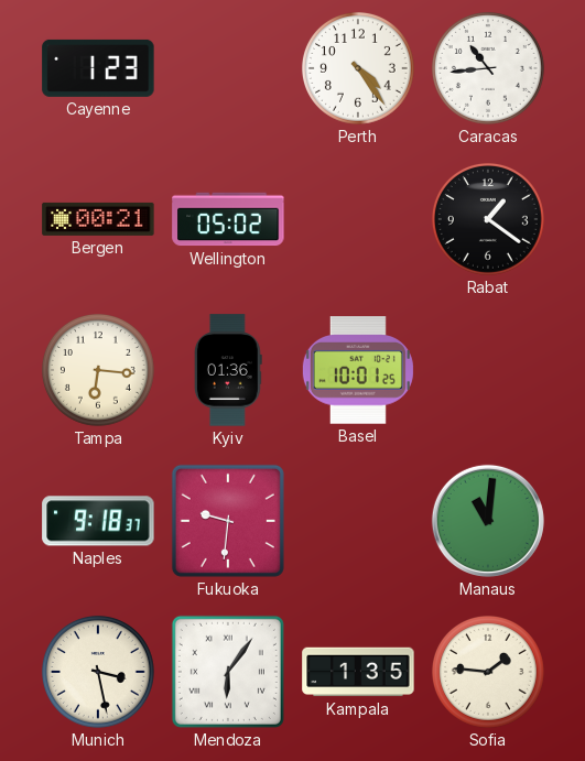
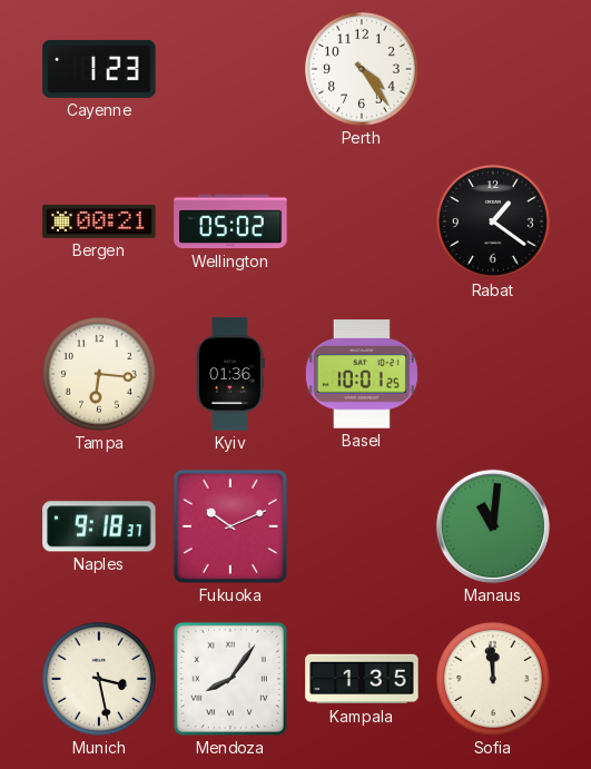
Caracas: 10:44 -> none (488, 68)
Fukuoka: 9:31 -> 10:11 (230, 526)
Mendoza: 6:06 -> 8:06 (230, 679)
Sofia: 1:46 -> 11:59 (493, 679)
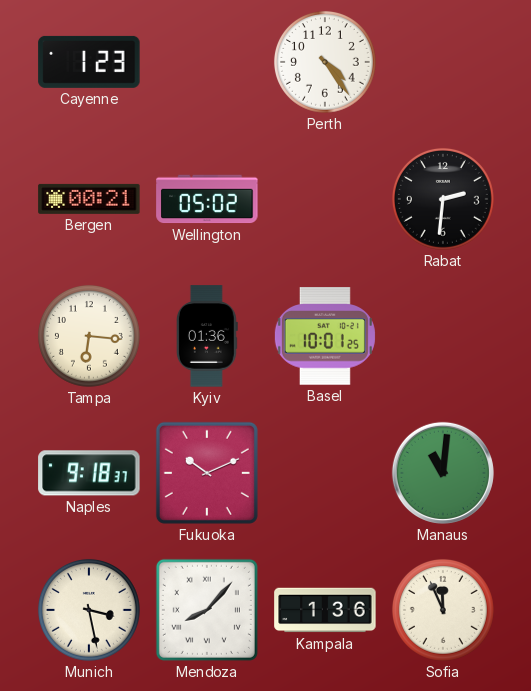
Rabat: 1:21 -> 2:31 (443, 199)
Mendoza: 8:06 -> 8:07 (207, 610)
Kampala: 1:35 -> 1:36 (325, 610)
Sofia: 11:59 -> 11:56 (443, 610)
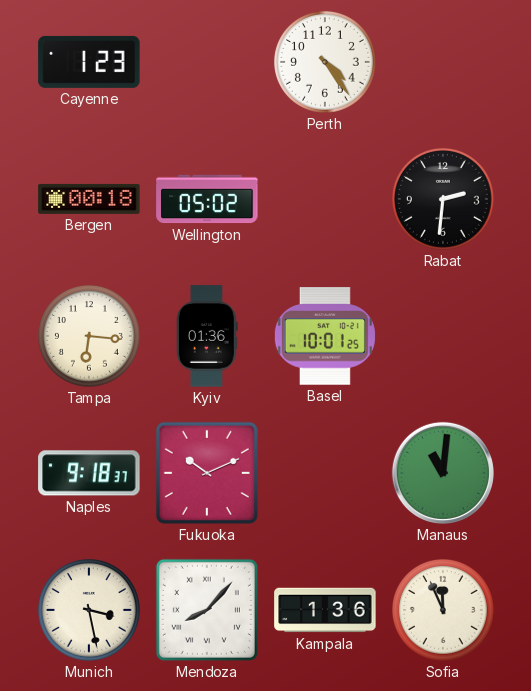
Bergen: 00:21 -> 00:18 (89, 199)
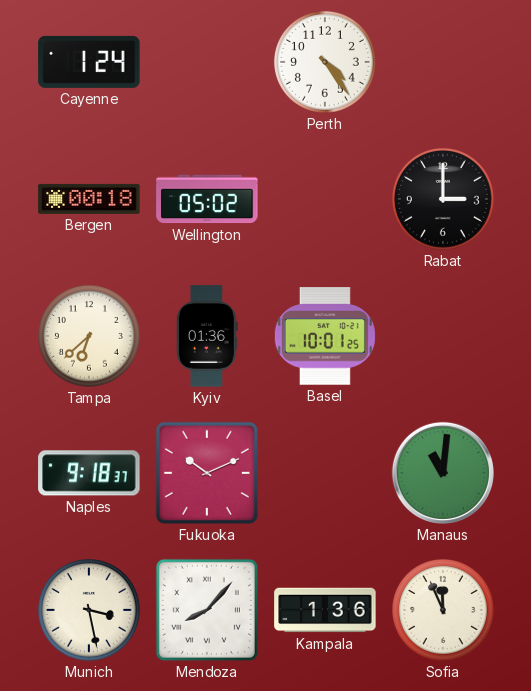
Cayenne: 1:23 -> 1:24 (89, 62)
Rabat: 2:31 -> 3:00 (443, 199)
Tampa: 6:16 -> 6:38 (89, 336)
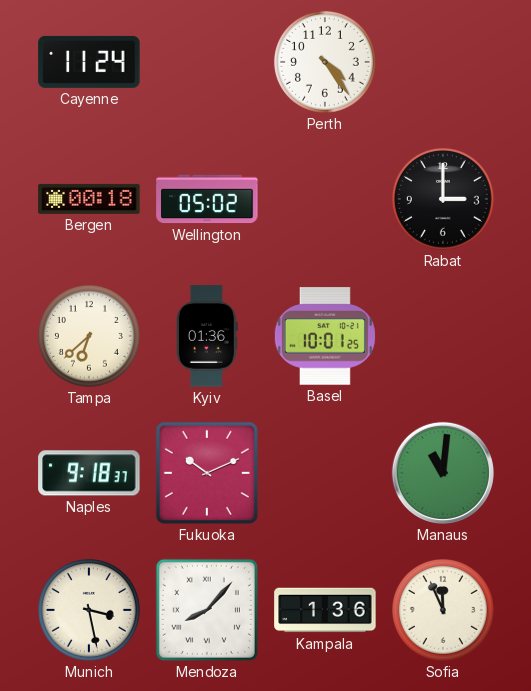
Cayenne: 1:24 -> 11:24 (89, 62)
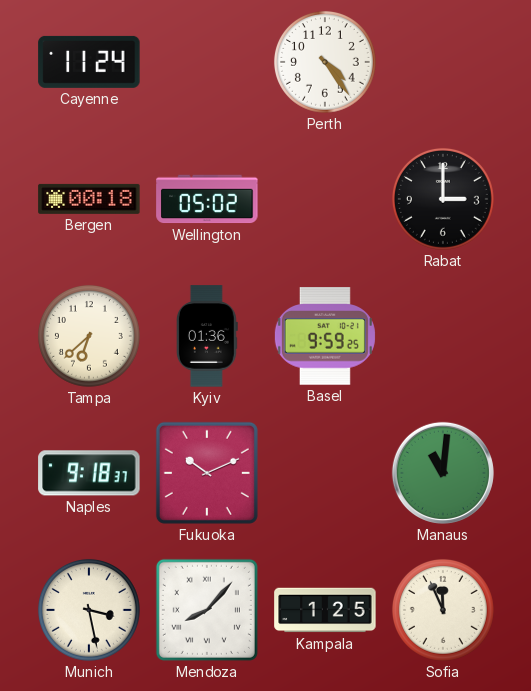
Basel: 10:01 -> 9:59 (325, 336)
Kampala: 1:36 -> 1:25 (325, 610)
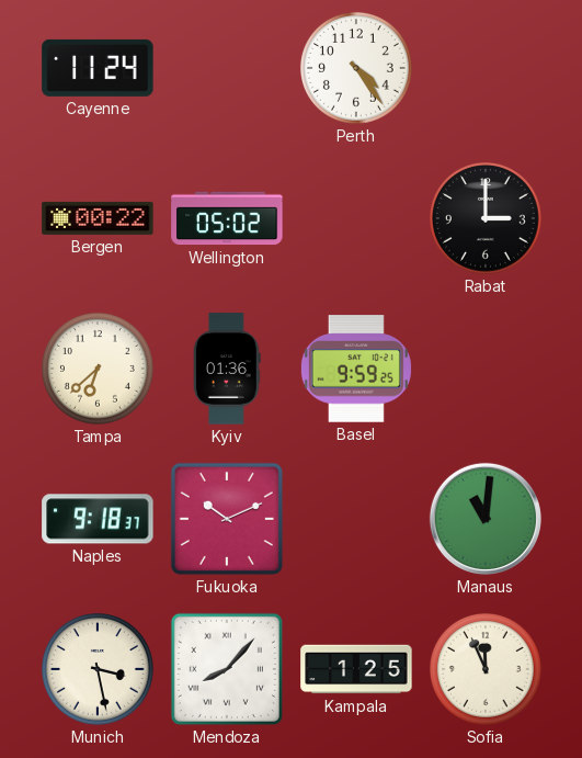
Bergen: 00:18 -> 00:22 (98, 218)
